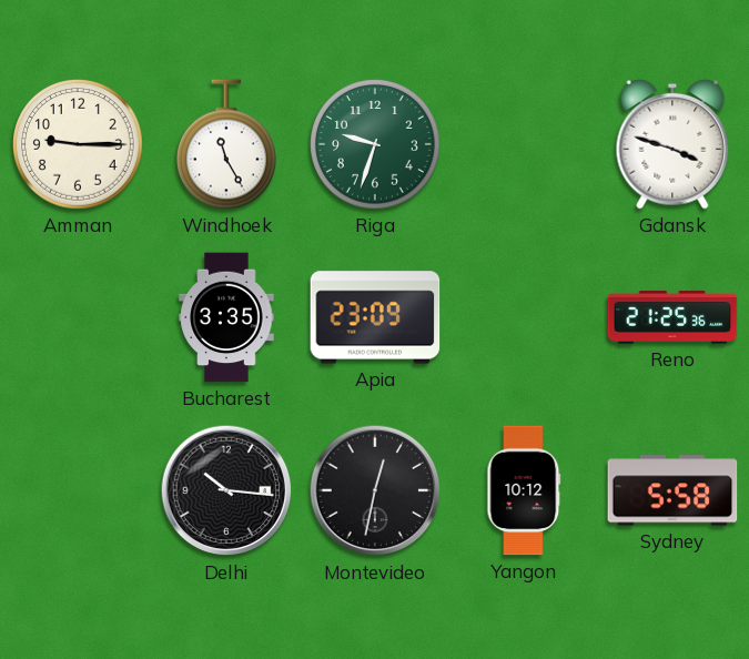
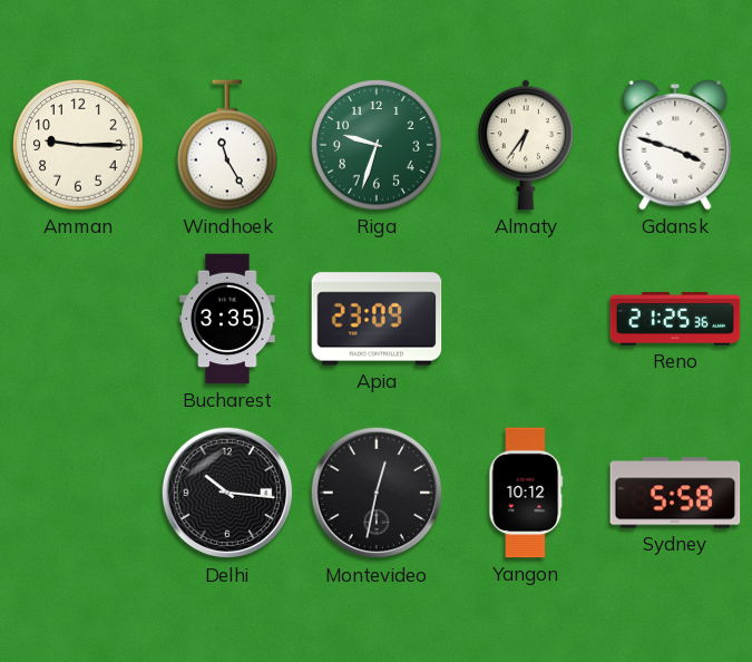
Almaty: none -> 6:36 (526, 145)
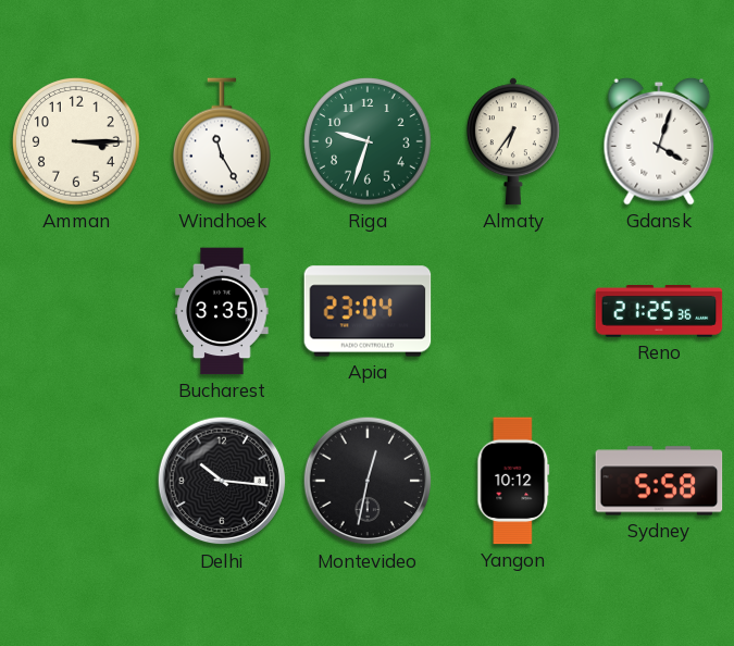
Amman: 9:15 -> 3:15 (77, 142)
Gdansk: 3:48 -> 4:03 (659, 141)
Apia: 23:09 -> 23:04 (368, 311)
